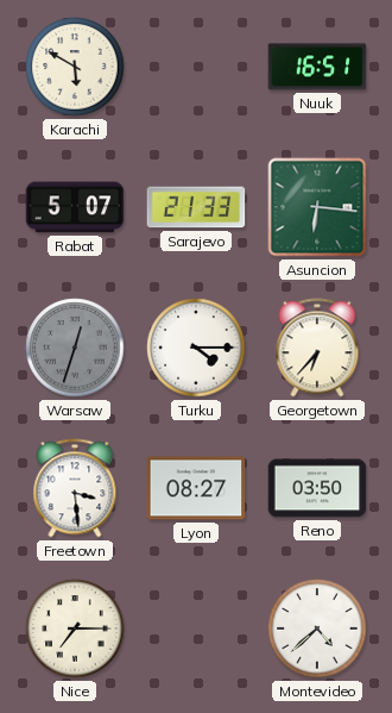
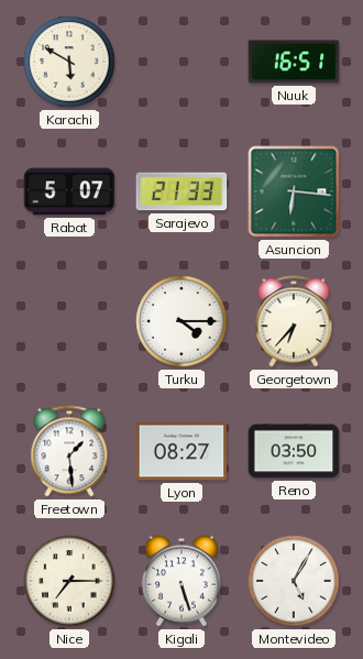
Warsaw: 12:33 -> none (75, 348)
Freetown: 3:29 -> 1:29 (69, 451)
Kigali: none -> 5:27 (182, 581)
Montevideo: 4:38 -> 5:05 (294, 581)
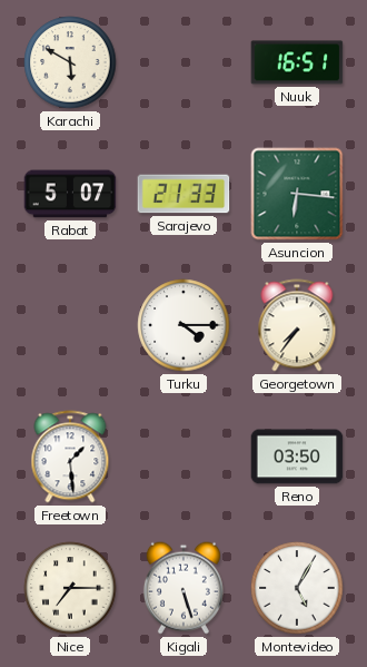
Georgetown: 6:37 -> 7:36 (297, 325)
Lyon: 08:27 -> none (182, 451)
